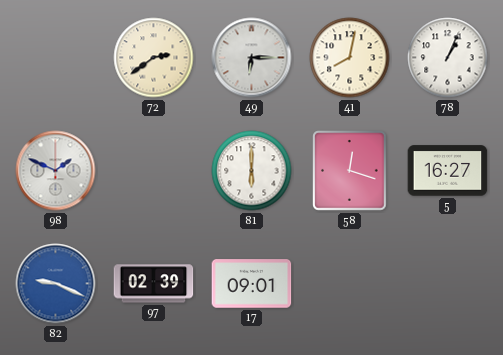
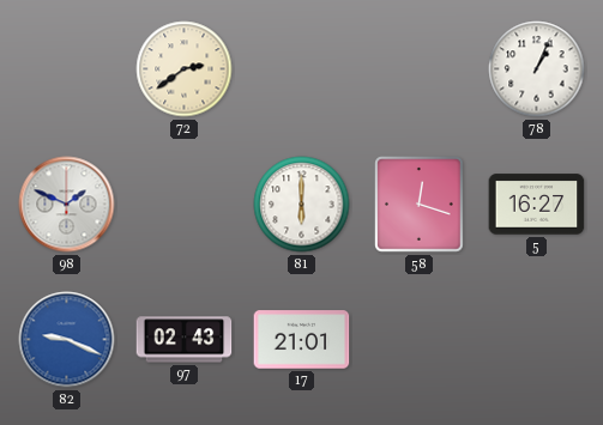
49: 6:15 -> none (252, 58)
41: 8:02 -> none (350, 58)
97: 02:39 -> 02:43 (185, 340)
17: 09:01 -> 21:01 (302, 340)
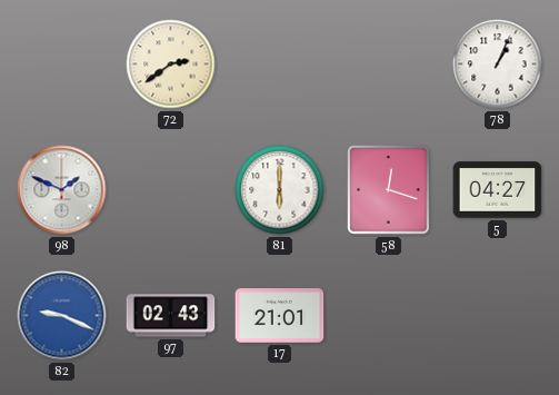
5: 16:27 -> 04:27 (498, 190)
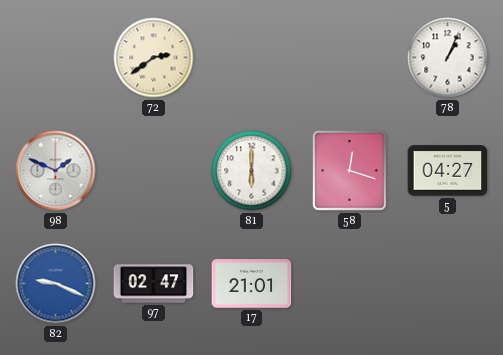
97: 02:43 -> 02:47 (154, 284)
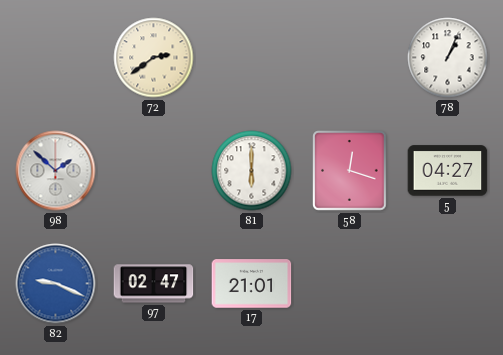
98: 1:49 -> 1:52 (56, 171)
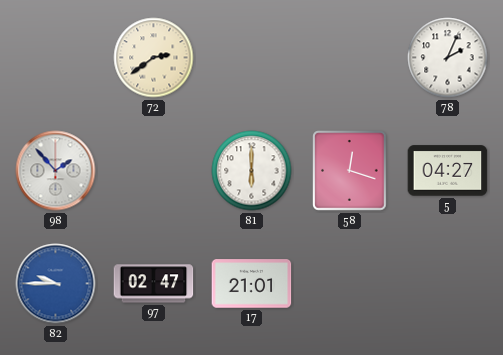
78: 1:04 -> 2:04 (448, 58)
98: 1:52 -> 1:53 (56, 171)
82: 9:19 -> 9:45 (56, 284)
